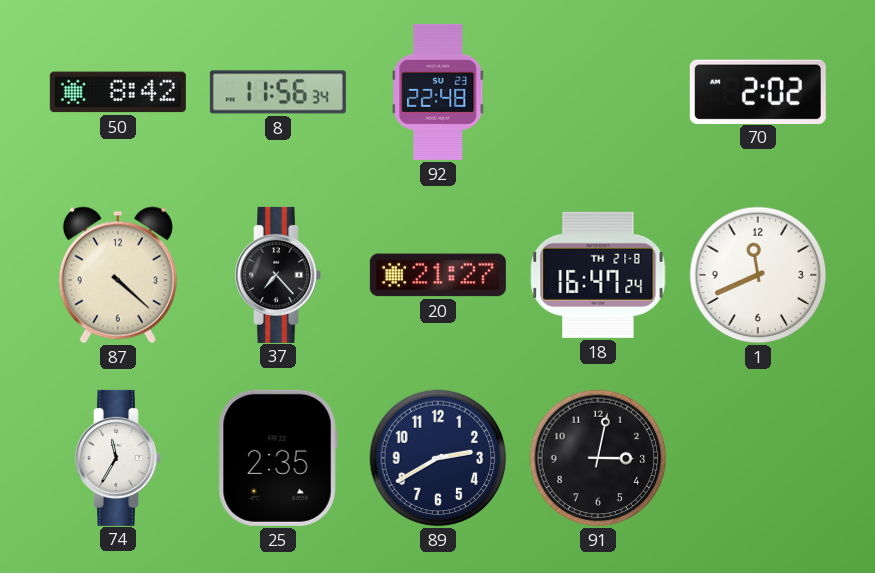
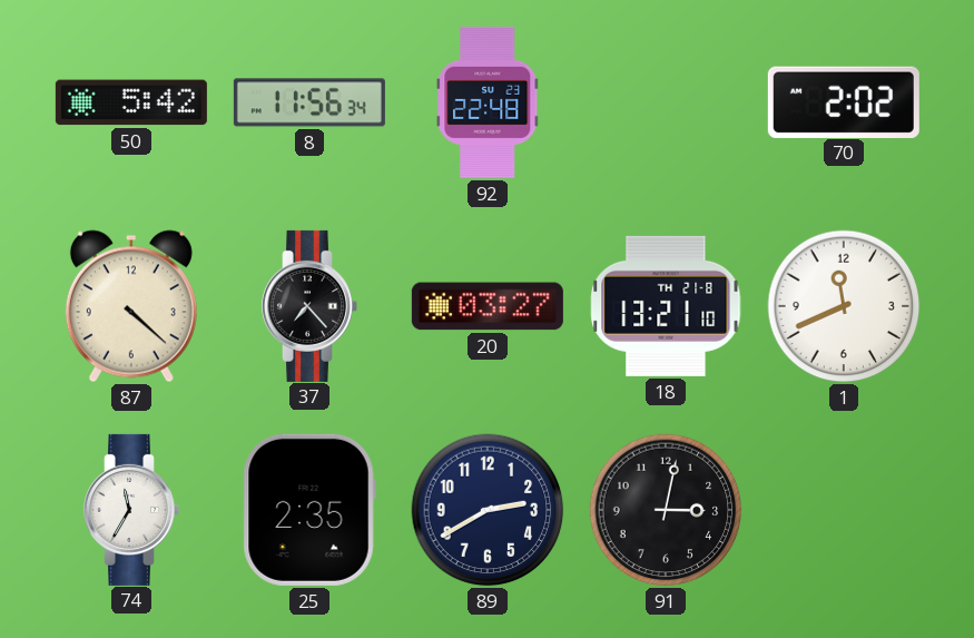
50: 8:42 -> 5:42 (131, 102)
20: 21:27 -> 03:27 (488, 306)
18: 16:47 -> 13:21 (666, 306)
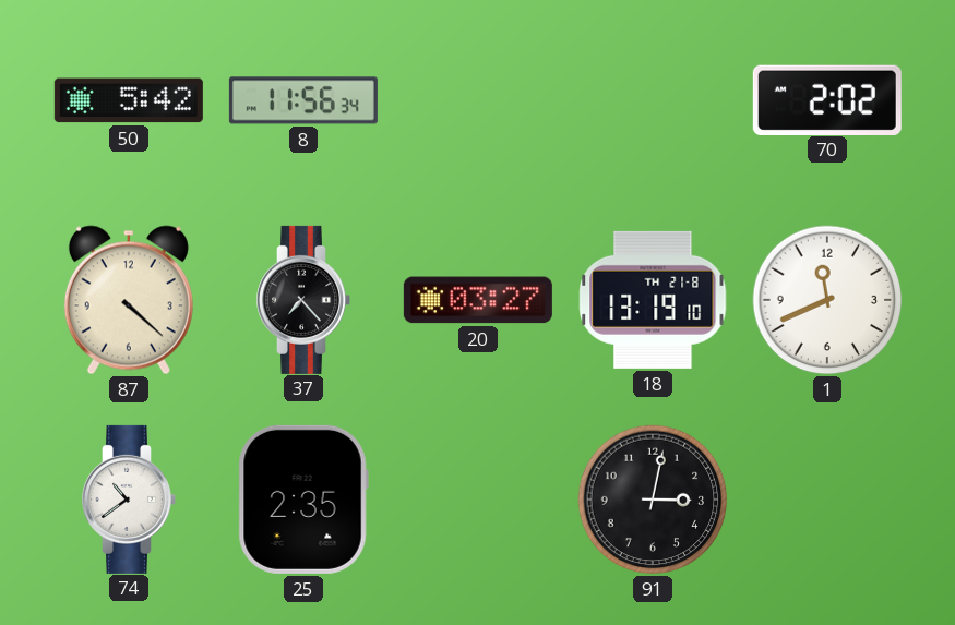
92: 22:48 -> none (488, 102)
18: 13:21 -> 13:19 (653, 300)
74: 11:35 -> 10:39 (129, 500)
89: 2:40 -> none (488, 510)
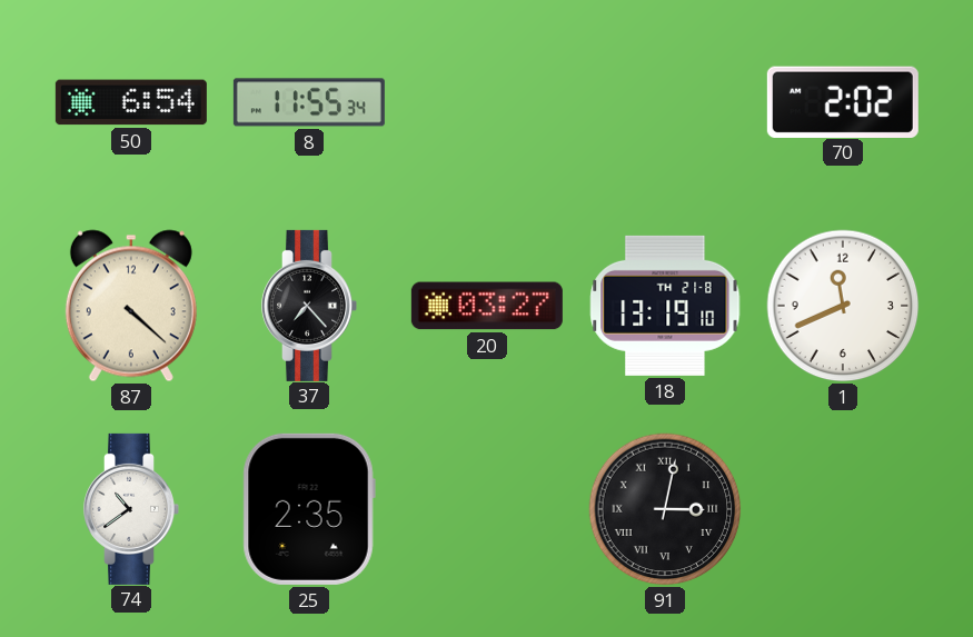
50: 5:42 -> 6:54 (131, 102)
8: 11:56 -> 11:55 (309, 102)
91 numerals: Arabic -> Roman (665, 509)
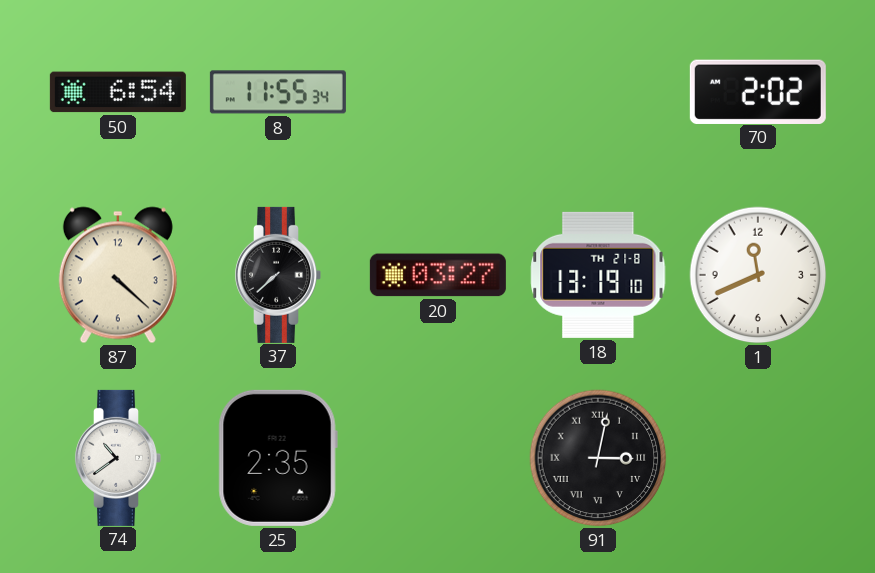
37: 7:23 -> 7:38 (278, 275)
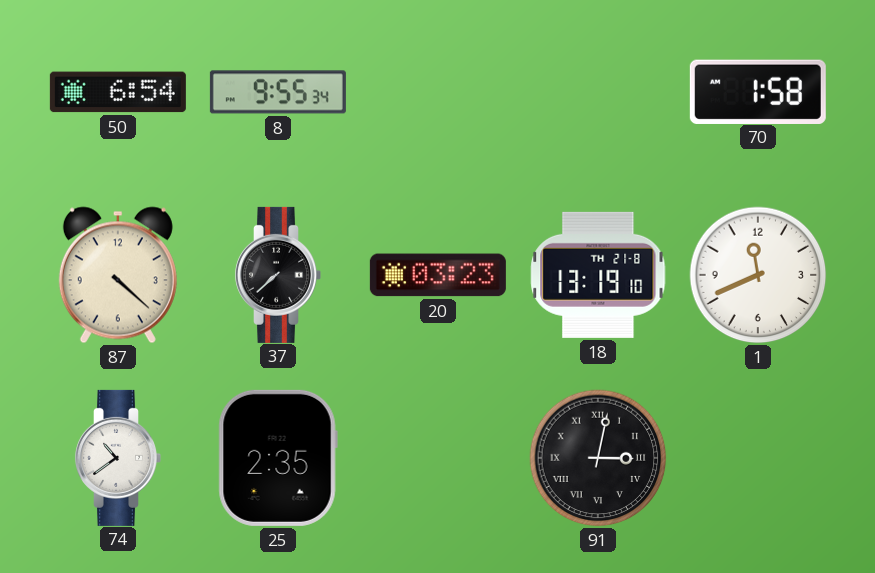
8: 11:55 -> 9:55 (278, 92)
70: 2:02 -> 1:58 (758, 91)
20: 03:27 -> 03:23 (438, 275)
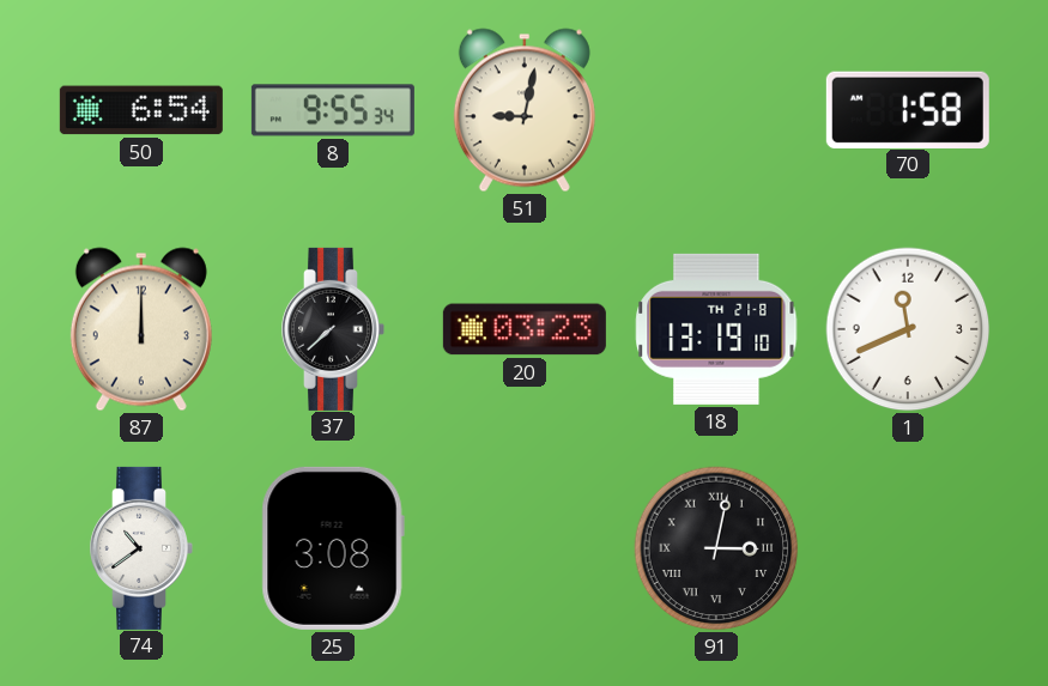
51: none -> 9:02 (525, 110)
87: 4:22 -> 12:00 (141, 329)
25: 2:35 -> 3:08 (333, 548)
